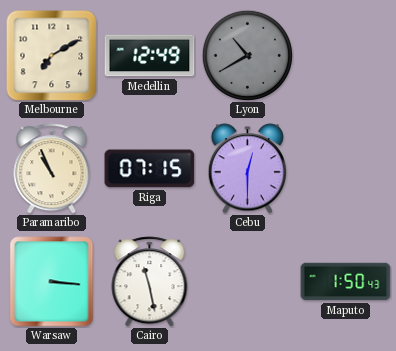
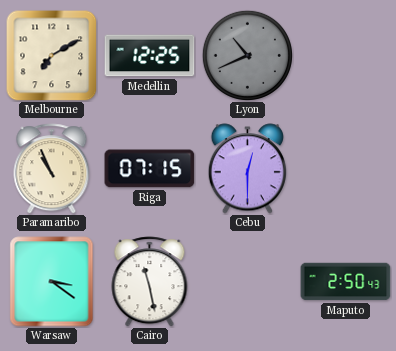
Medellin: 12:49 -> 12:25 (150, 56)
Lyon: 10:40 -> 10:41 (247, 55)
Warsaw: 3:16 -> 3:21 (52, 282)
Maputo: 1:50 -> 2:50 (346, 282)
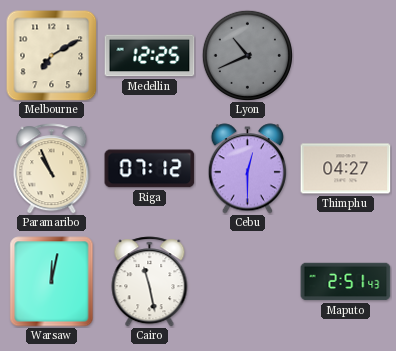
Riga: 07:15 -> 07:12 (150, 169)
Thimphu: none -> 04:27 (346, 169)
Warsaw: 3:21 -> 12:02 (52, 282)
Maputo: 2:50 -> 2:51 (346, 282)
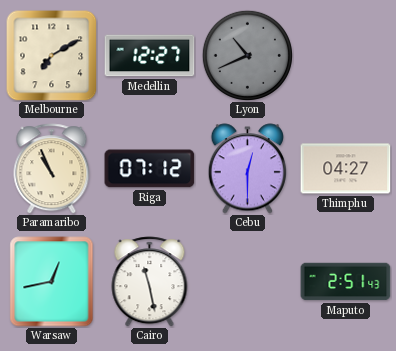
Medellin: 12:25 -> 12:27 (150, 56)
Warsaw: 12:02 -> 12:43 (52, 282)
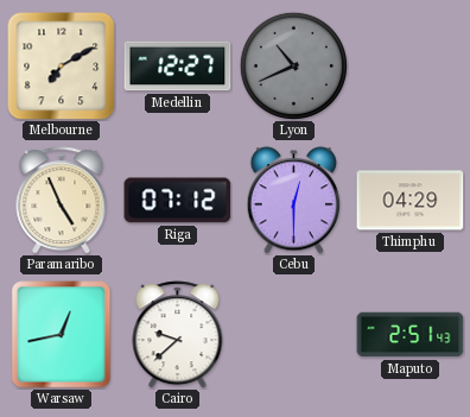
Paramaribo: 10:56 -> 4:56 (62, 201)
Thimphu: 04:27 -> 04:29 (411, 201)
Cairo: 11:28 -> 9:38 (178, 335)
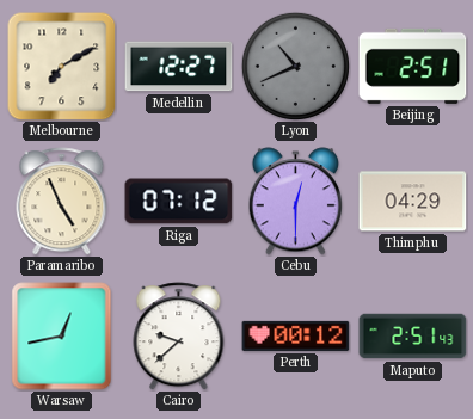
Beijing: none -> 2:51 (413, 66)
Perth: none -> 00:12 (296, 335)
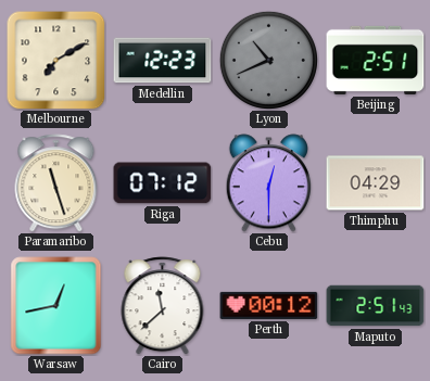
Medellin: 12:27 -> 12:23 (163, 61)
Paramaribo: 4:56 -> 11:27 (56, 183)
Cairo: 9:38 -> 11:38 (163, 306)
